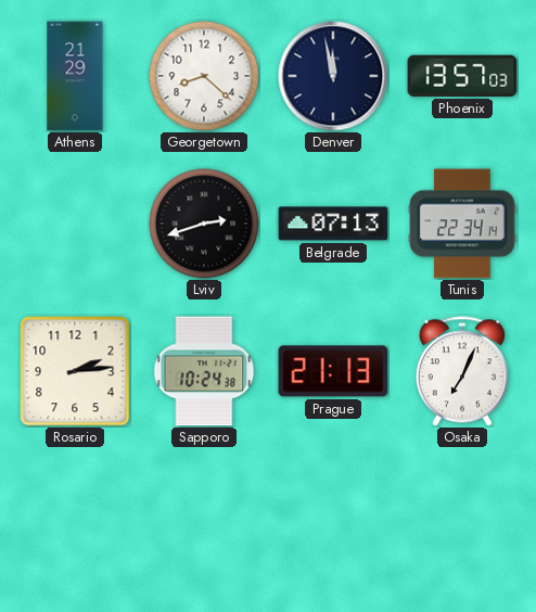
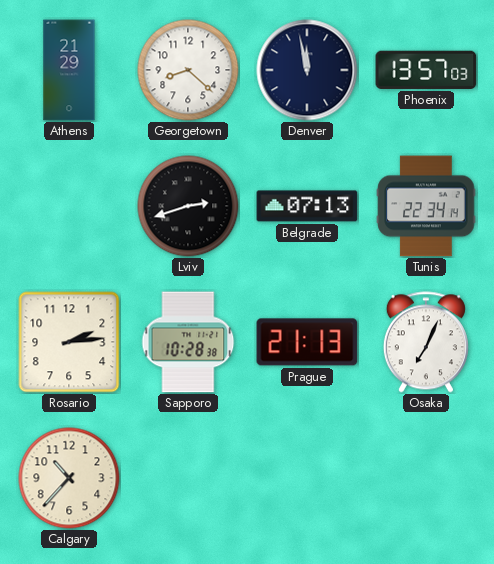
Sapporo: 10:24 -> 10:28 (188, 342)
Calgary: none -> 10:37 (69, 478)
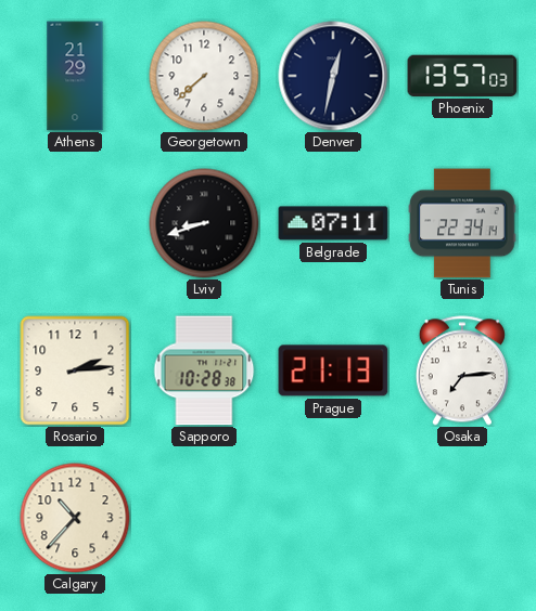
Georgetown: 8:22 -> 7:38 (204, 76)
Denver: 11:58 -> 12:32 (333, 76)
Lviv: 2:42 -> 8:42 (204, 223)
Belgrade: 07:13 -> 07:11 (333, 223)
Osaka: 7:04 -> 7:14 (462, 370)
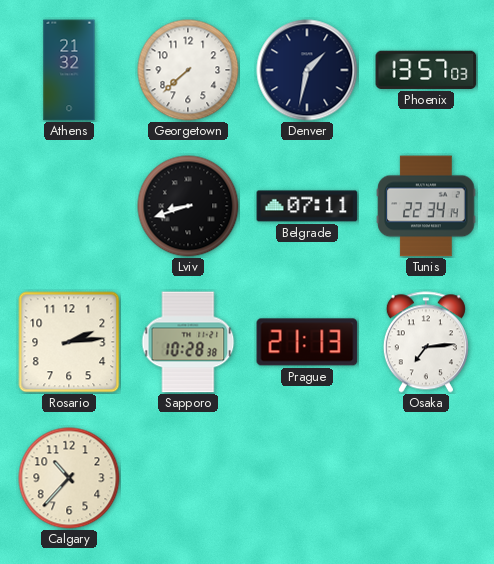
Athens: 21:29 -> 21:32 (69, 70)
Denver: 12:32 -> 1:32 (307, 70)
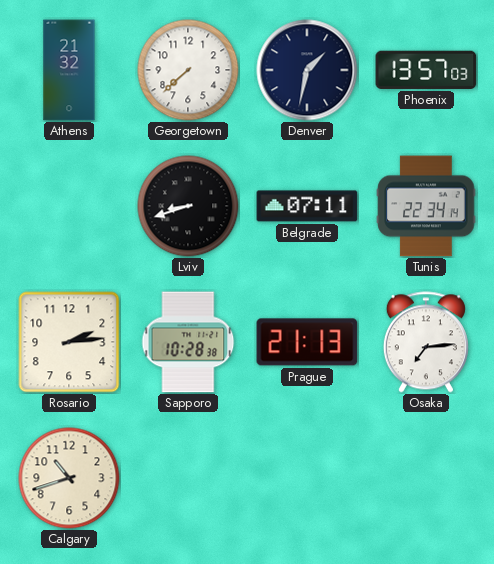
Calgary: 10:37 -> 10:42 (69, 478)
